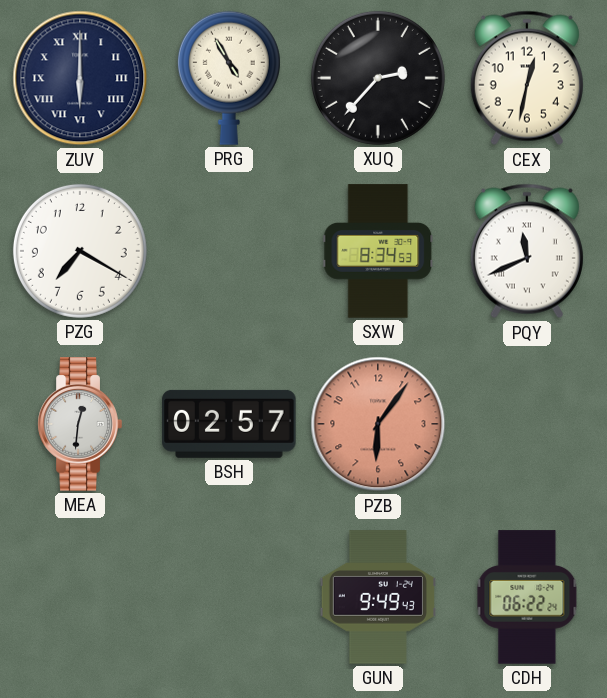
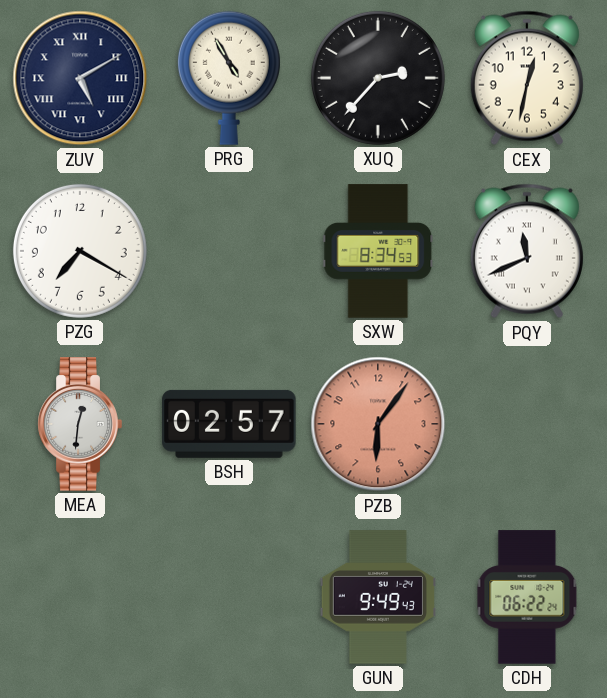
ZUV: 6:00 -> 5:10 (80, 78)
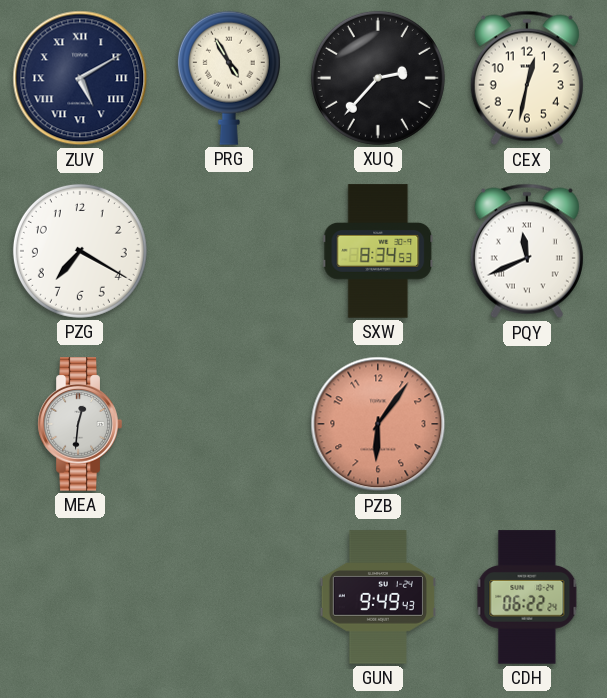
BSH: 02:57 -> none (229, 424)
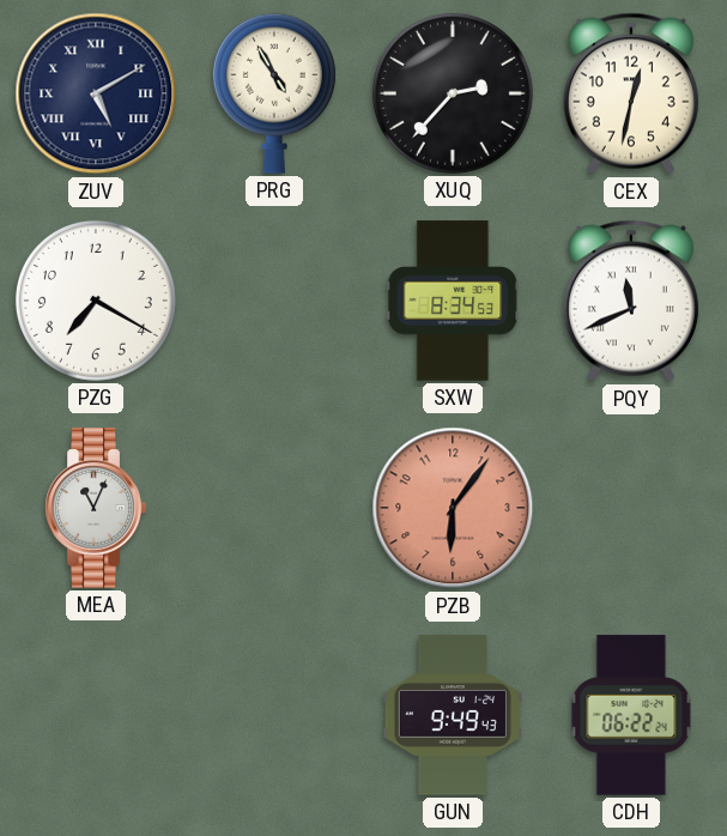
MEA: 12:31 -> 11:04 (96, 508)
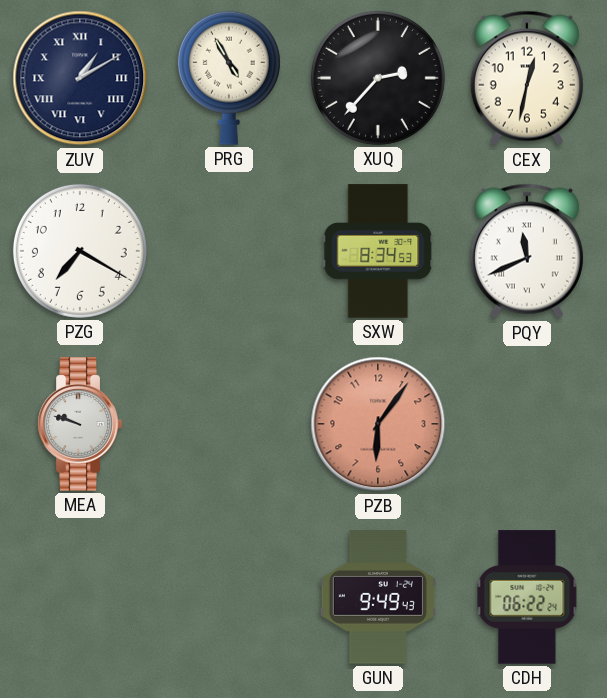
ZUV: 5:10 -> 1:10 (80, 78)
MEA: 11:04 -> 9:48 (80, 424)
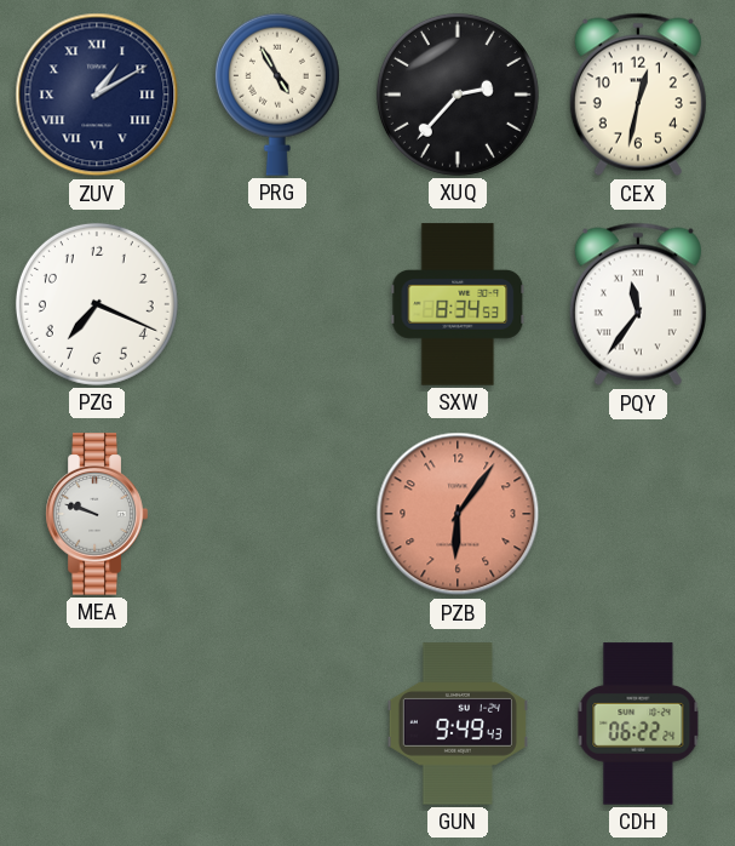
PZG: 7:20 -> 7:19 (97, 304)
PQY: 11:41 -> 11:36 (638, 304)
